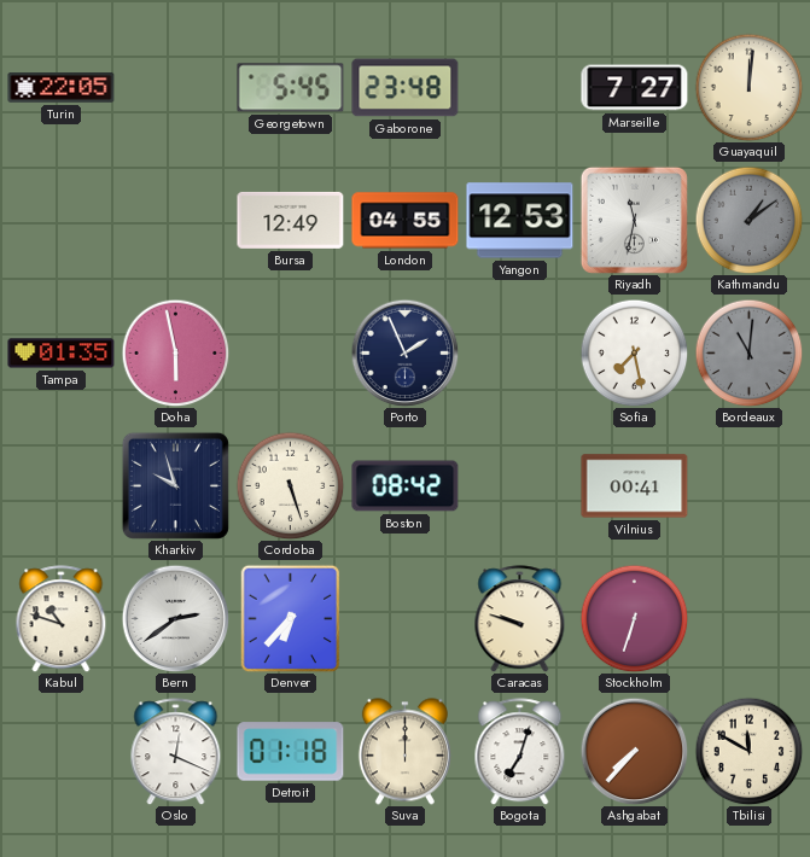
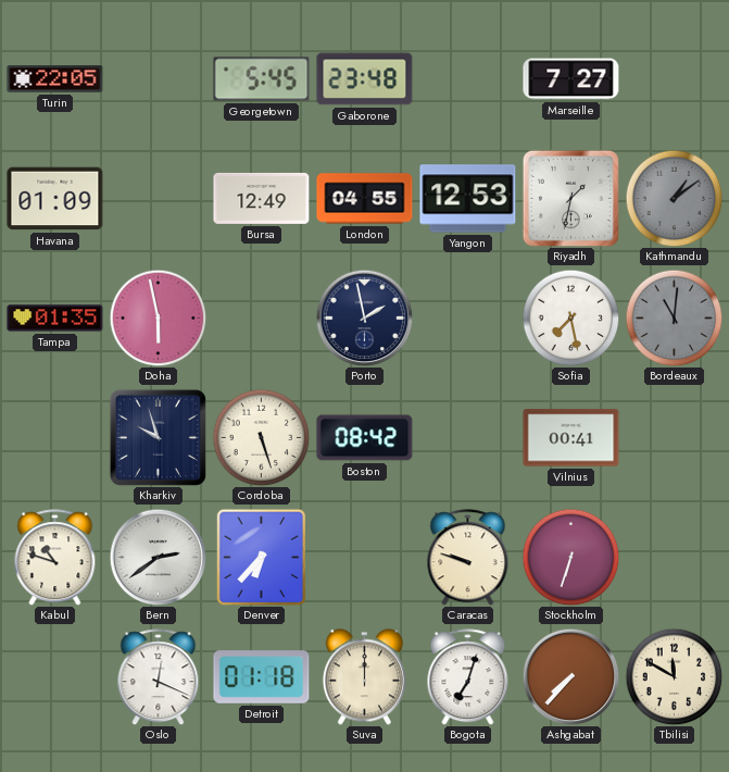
Guayaquil: 12:01 -> none (748, 87)
Havana: none -> 01:09 (55, 199)
Riyadh: 11:32 -> 1:32 (570, 198)
Porto: 1:56 -> 1:58 (364, 317)
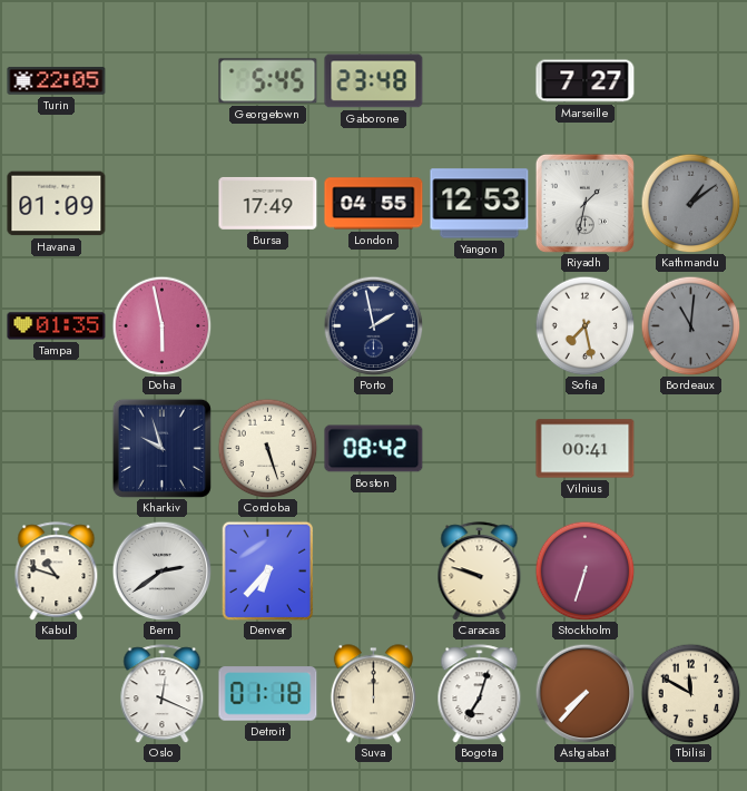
Bursa: 12:49 -> 17:49 (268, 203)
